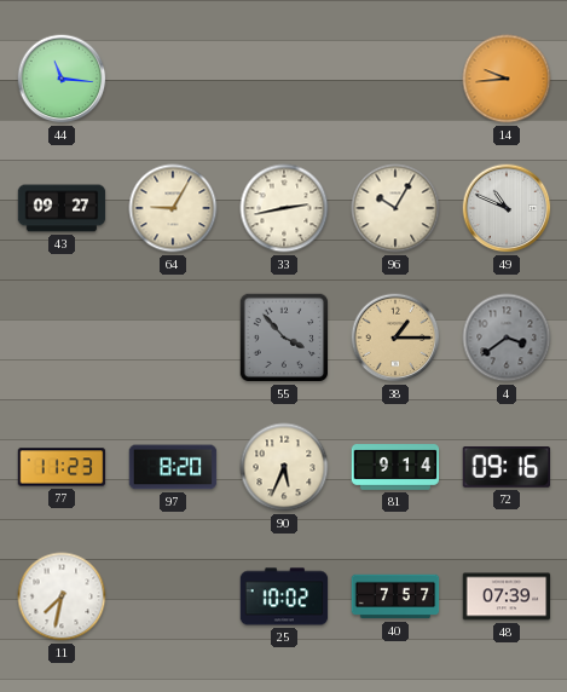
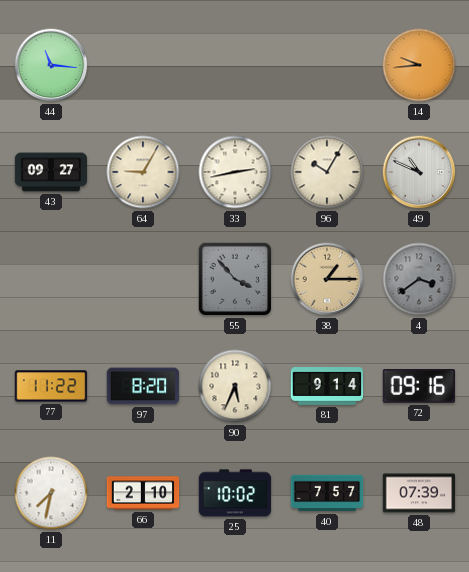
77: 11:23 -> 11:22 (51, 386)
66: none -> 2:10 (143, 493)
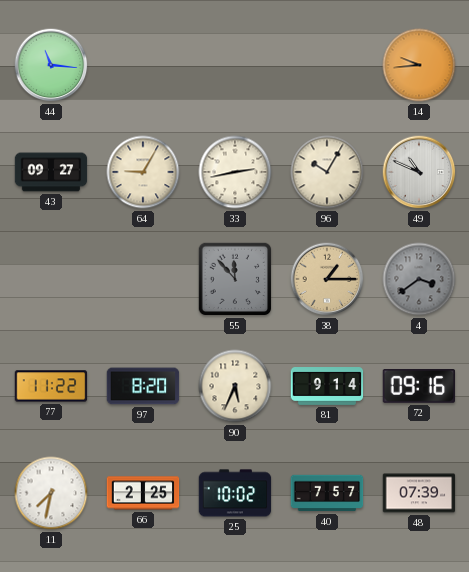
55: 3:53 -> 11:53 (235, 279)
66: 2:10 -> 2:25 (143, 493)
